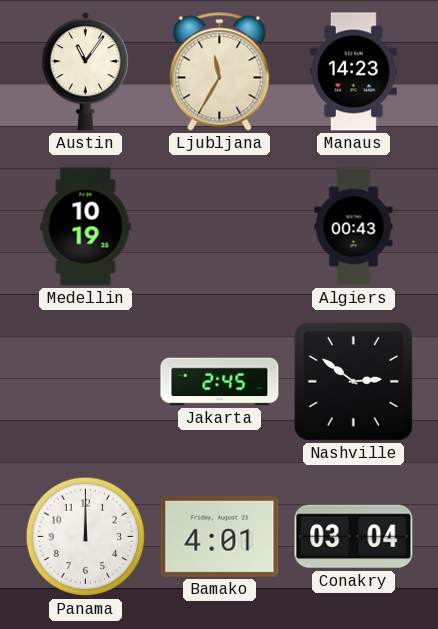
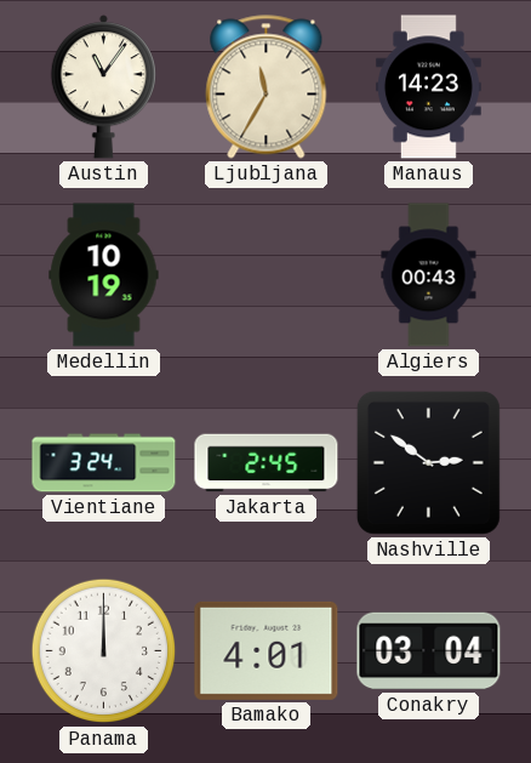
Vientiane: none -> 3:24 (104, 463)
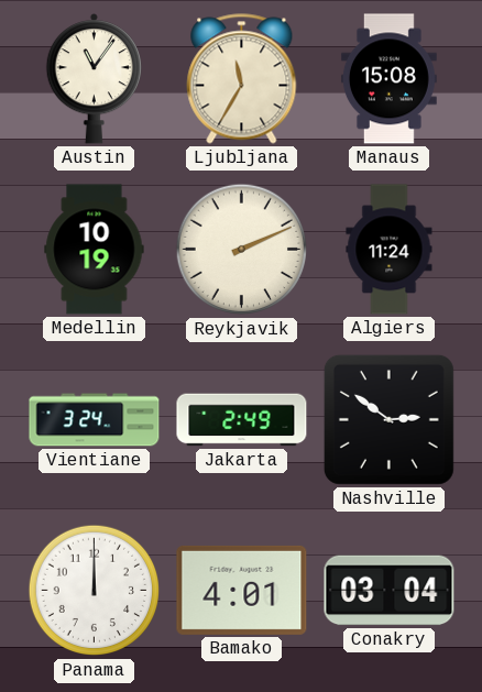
Manaus: 14:23 -> 15:08 (388, 79)
Reykjavik: none -> 2:11 (242, 250)
Algiers: 00:43 -> 11:24 (390, 250)
Jakarta: 2:45 -> 2:49 (242, 420)
